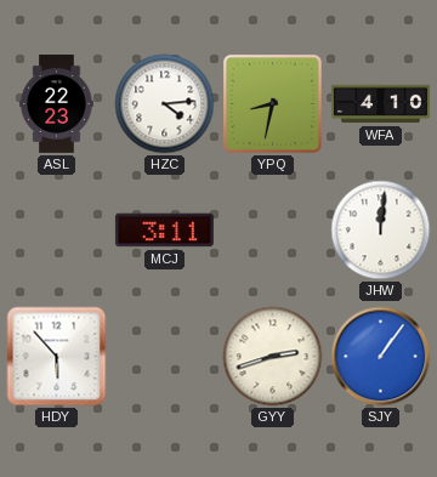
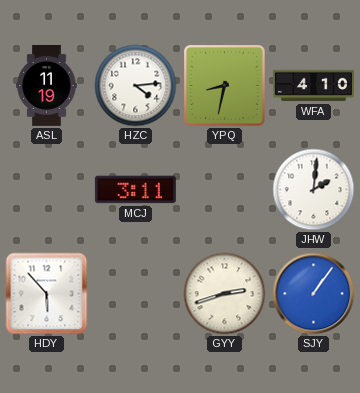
ASL: 22:23 -> 11:19 (47, 85)
JHW: 12:01 -> 2:01 (314, 190)
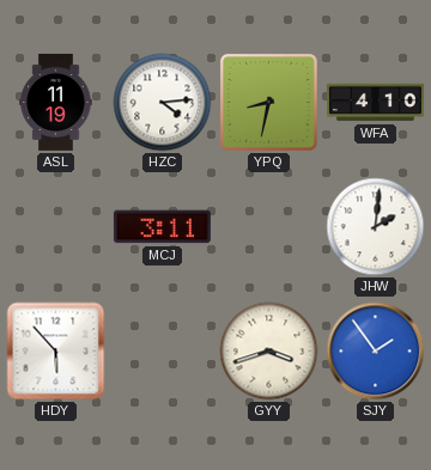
GYY: 2:42 -> 3:42 (269, 352)
SJY: 1:06 -> 1:54 (376, 352)
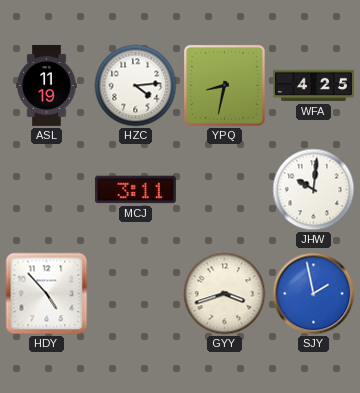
WFA: 4:10 -> 4:25 (313, 86)
JHW: 2:01 -> 10:01 (314, 190)
HDY: 5:53 -> 4:53 (47, 294)
SJY: 1:54 -> 1:58 (314, 294)
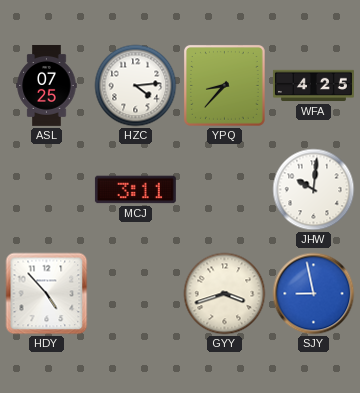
ASL: 11:19 -> 07:25 (47, 85)
YPQ: 8:32 -> 8:37 (224, 85)
SJY: 1:58 -> 8:58 (314, 294)
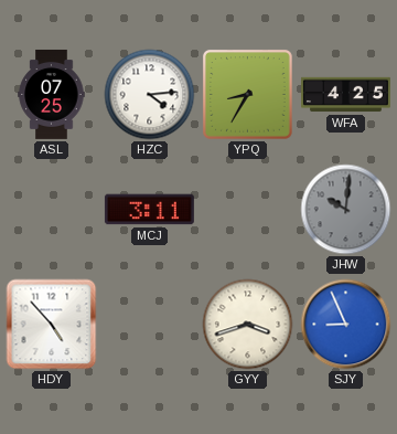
YPQ: 8:37 -> 8:35 (247, 94)
JHW dial: white -> grey (346, 210)
SJY: 8:58 -> 8:56 (346, 325)
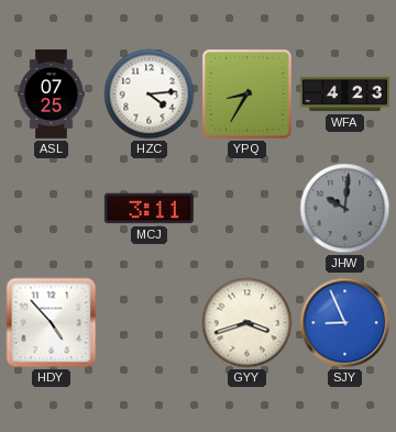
WFA: 4:25 -> 4:23 (344, 95)
